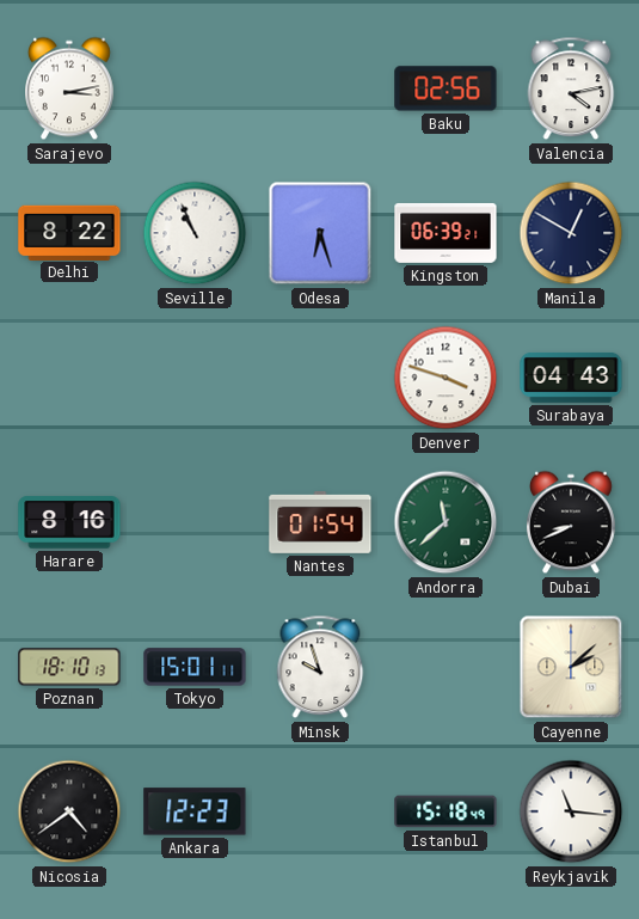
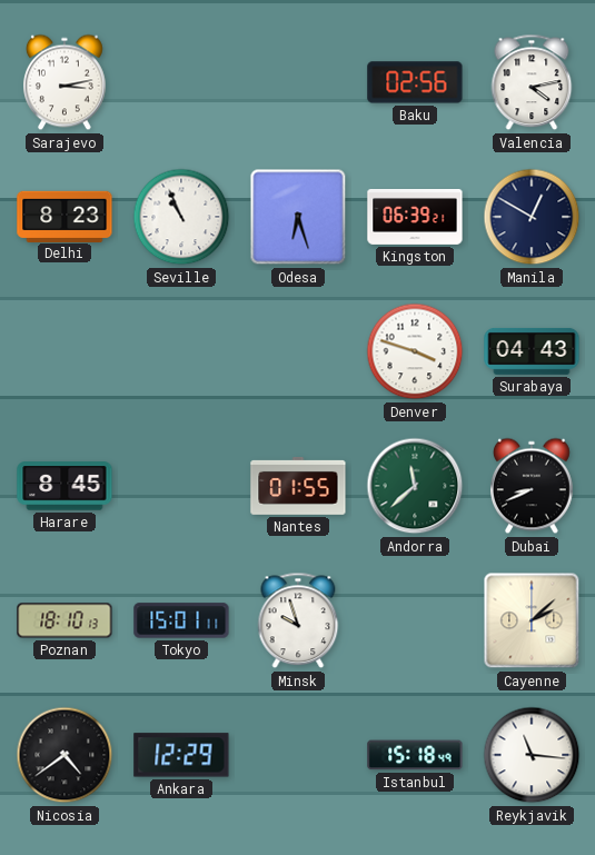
Delhi: 8:22 -> 8:23 (65, 216)
Harare: 8:16 -> 8:45 (65, 486)
Nantes: 01:54 -> 01:55 (298, 487)
Ankara: 12:23 -> 12:29 (181, 755)
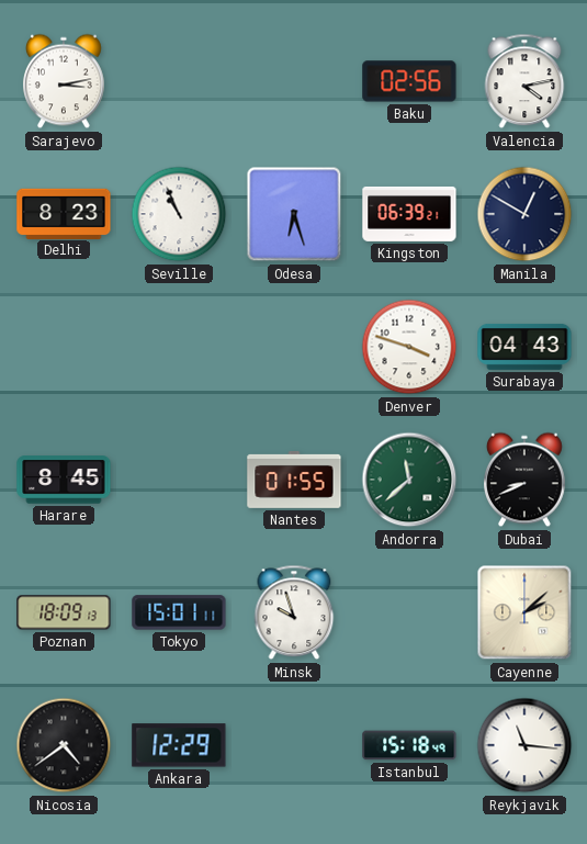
Poznan: 18:10 -> 18:09 (64, 612)
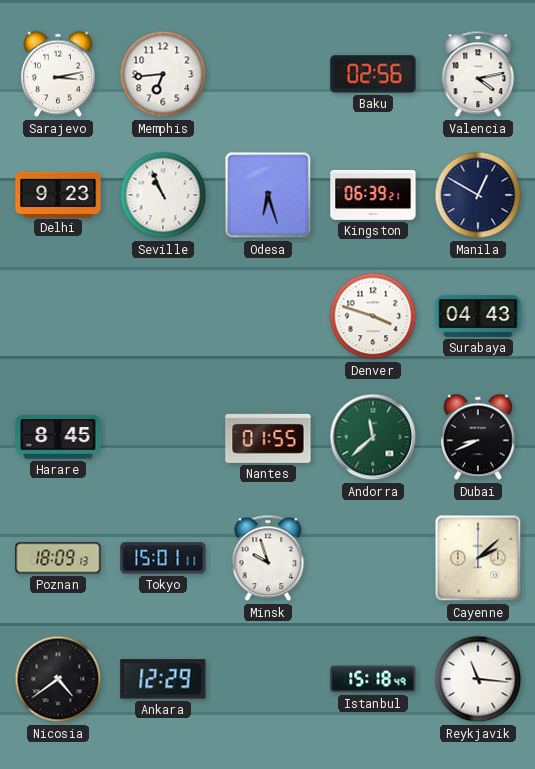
Memphis: none -> 6:44 (163, 74)
Delhi: 8:23 -> 9:23 (58, 194)
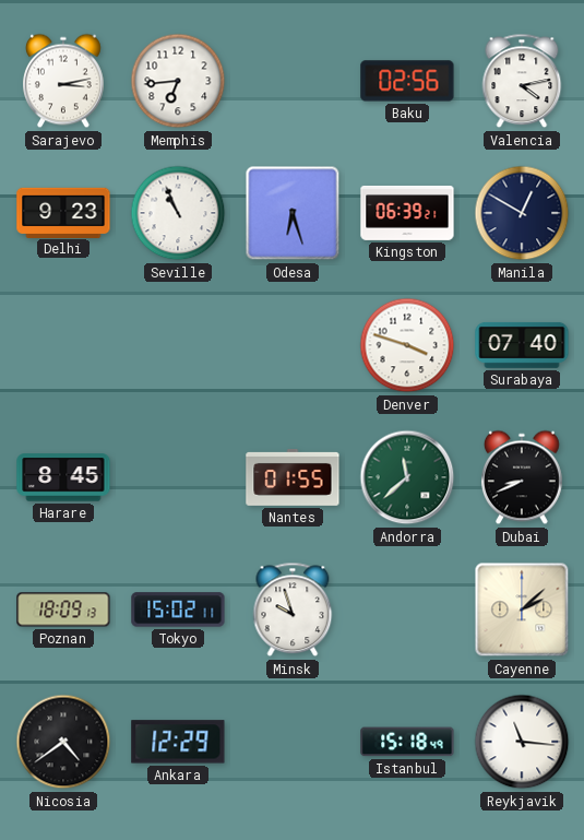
Surabaya: 04:43 -> 07:40 (522, 345)
Tokyo: 15:01 -> 15:02 (178, 610)
